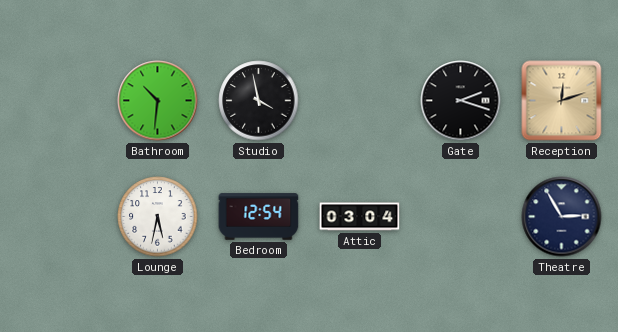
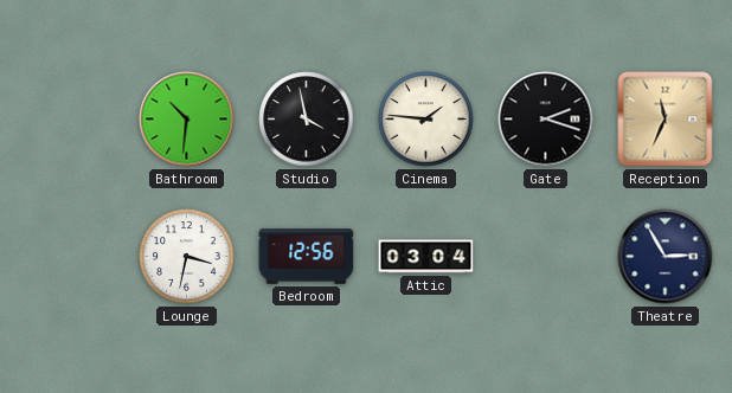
Cinema: none -> 1:46 (426, 120)
Reception: 12:12 -> 11:34 (666, 120)
Lounge: 5:32 -> 3:32 (187, 257)
Bedroom: 12:54 -> 12:56 (307, 257)
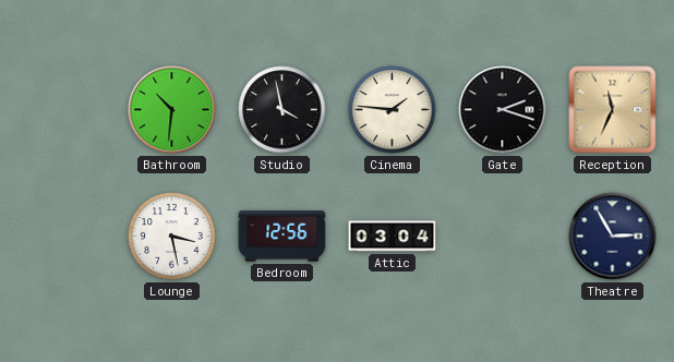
Lounge: 3:32 -> 3:28 (172, 237)
